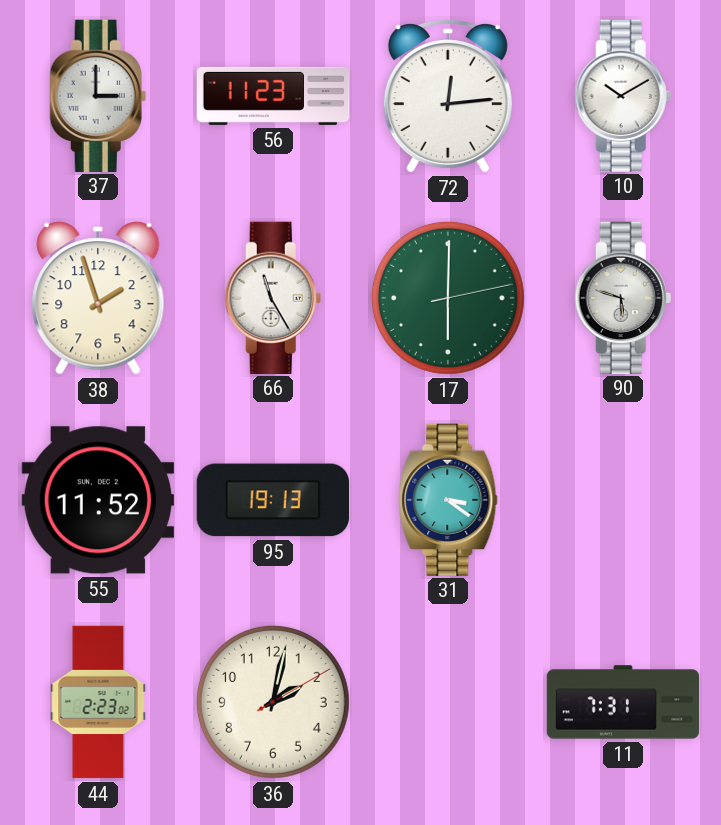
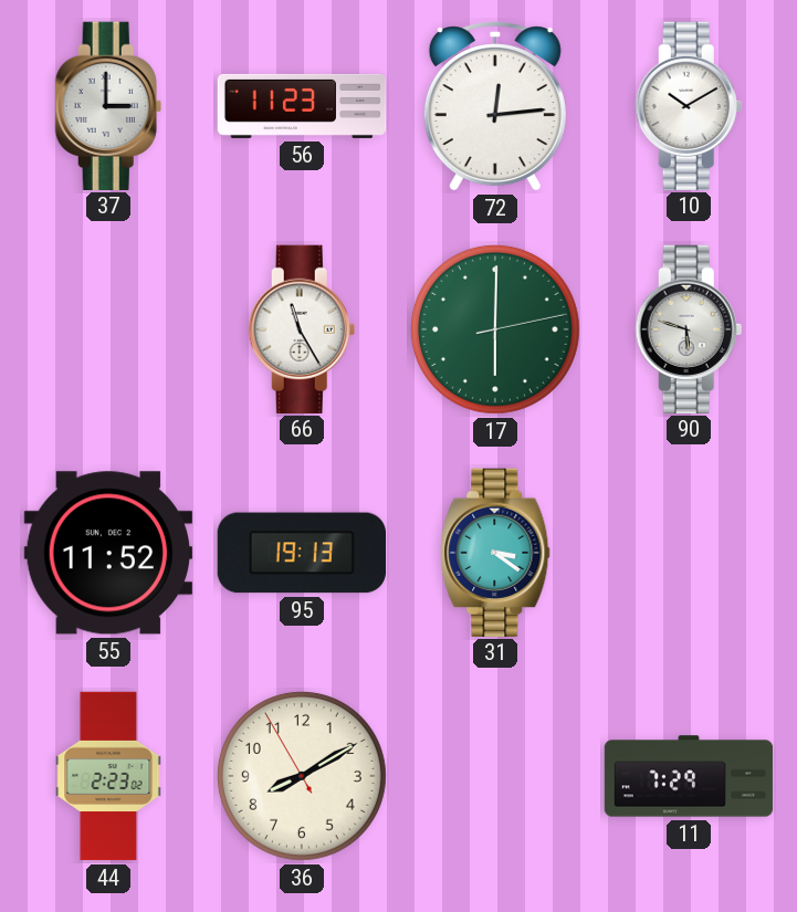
38: 1:57 -> none (98, 298)
36: 2:02 -> 8:09 (302, 776)
11: 7:31 -> 7:29 (689, 776)
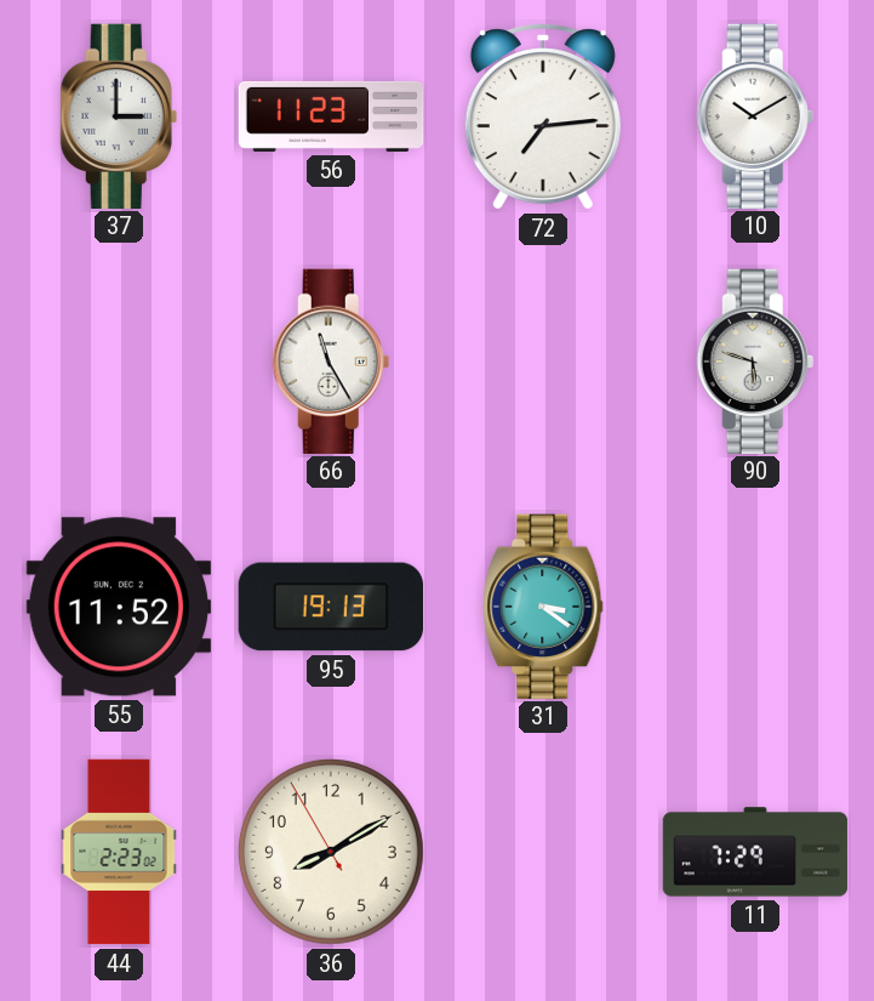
72: 12:14 -> 7:14 (543, 116)
17: 6:00 -> none (495, 329)
